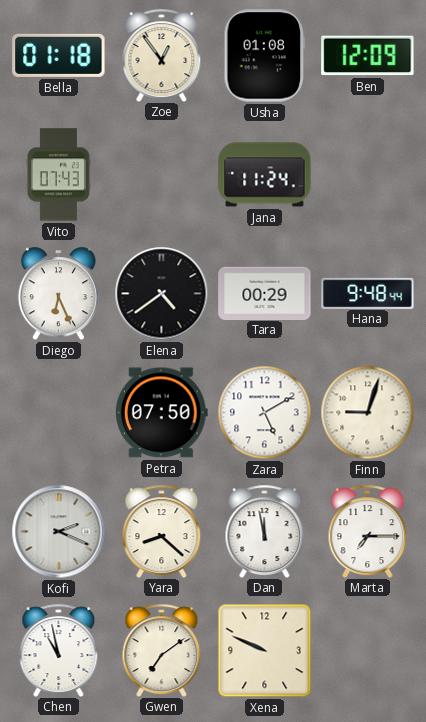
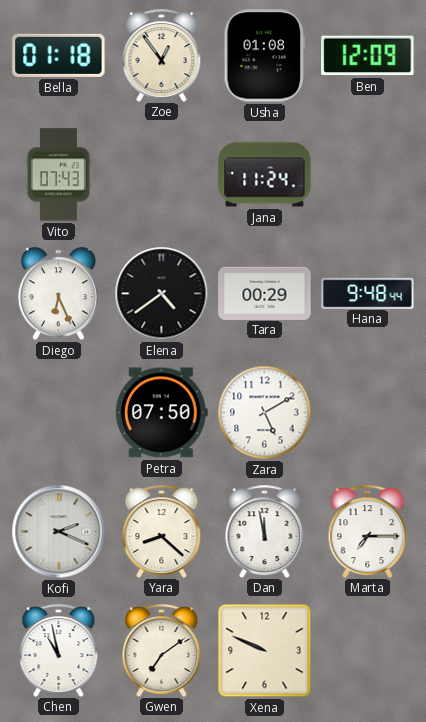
Finn: 9:03 -> none (368, 413)
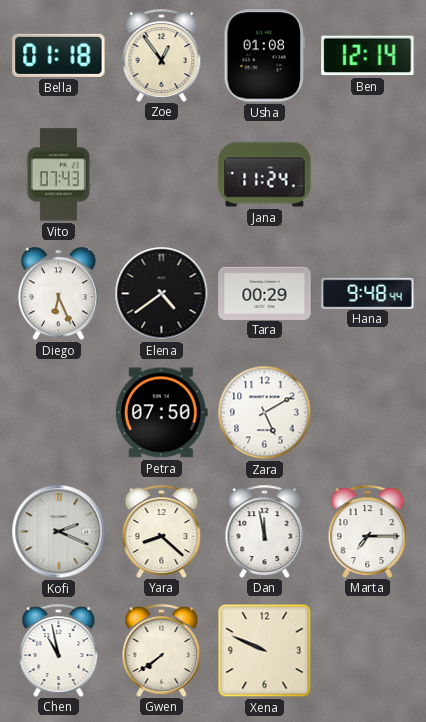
Ben: 12:09 -> 12:14 (368, 56)
Gwen: 7:09 -> 7:39 (162, 650)
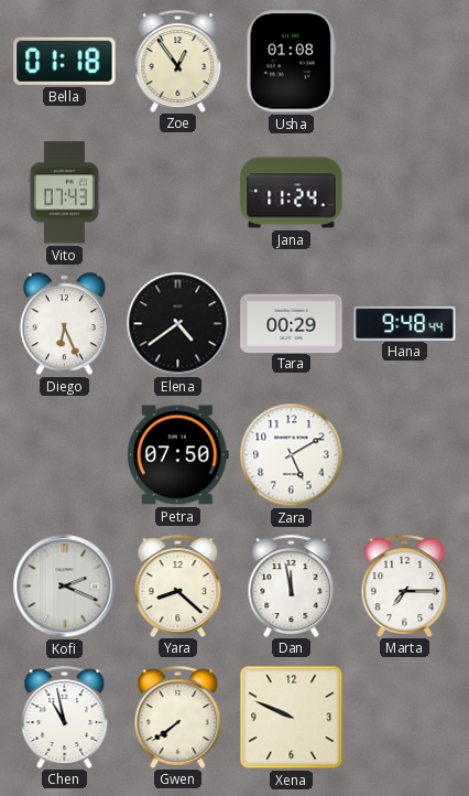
Ben: 12:14 -> none (368, 56)
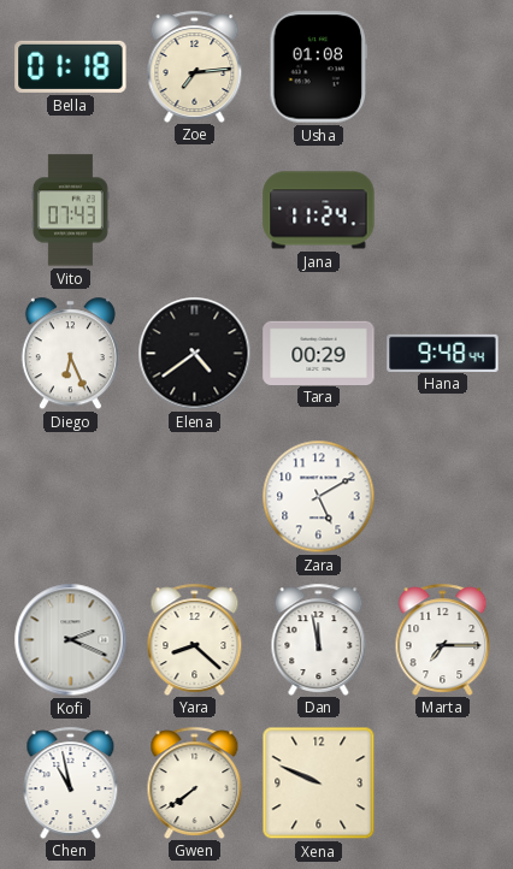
Zoe: 12:54 -> 7:14 (195, 66)
Petra: 07:50 -> none (177, 455)
